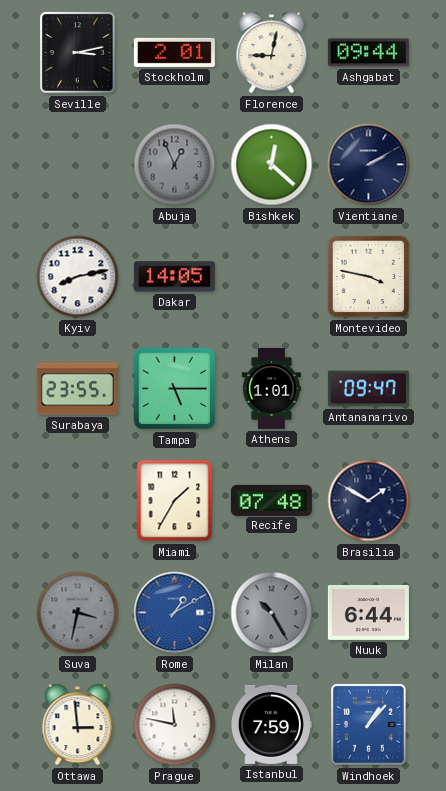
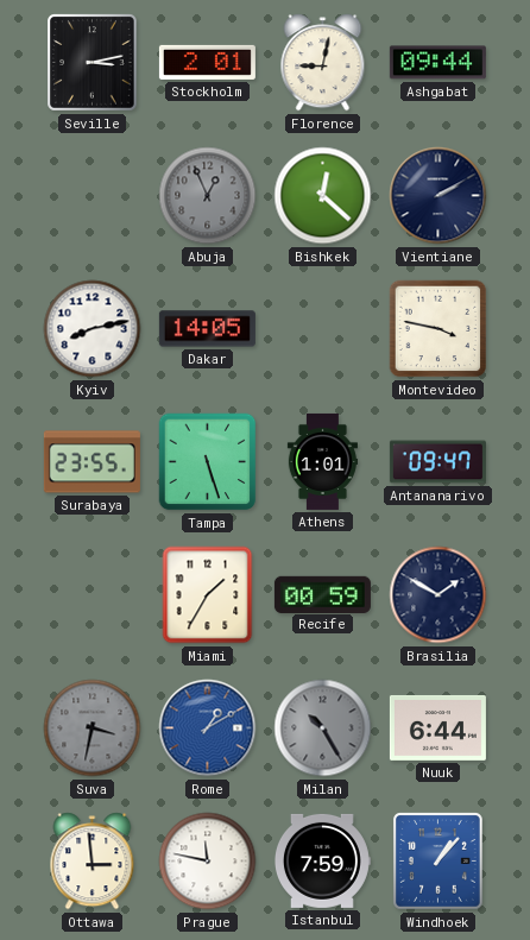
Tampa: 5:15 -> 5:27 (208, 462)
Recife: 07:48 -> 00:59 (322, 594)
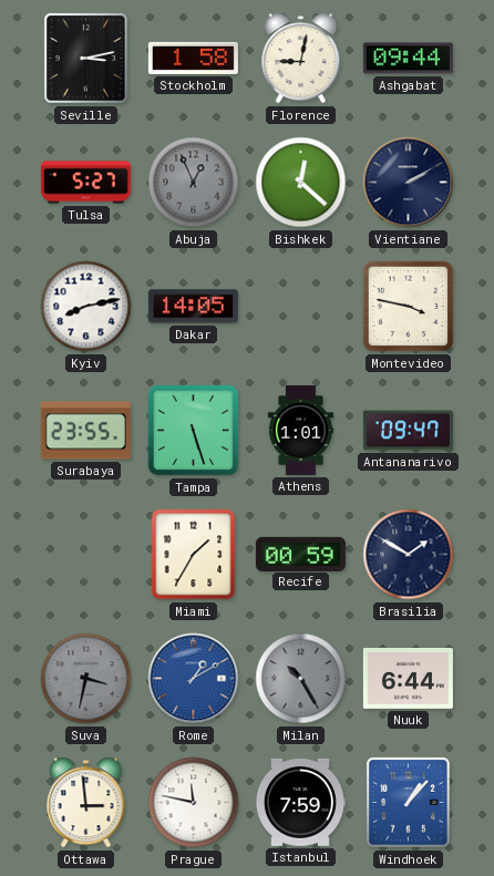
Stockholm: 2:01 -> 1:58 (193, 58)
Tulsa: none -> 5:27 (85, 183)
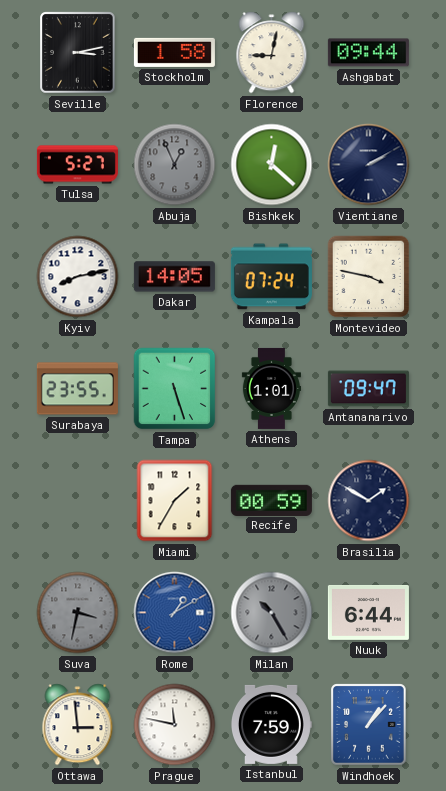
Kampala: none -> 07:24 (271, 277)
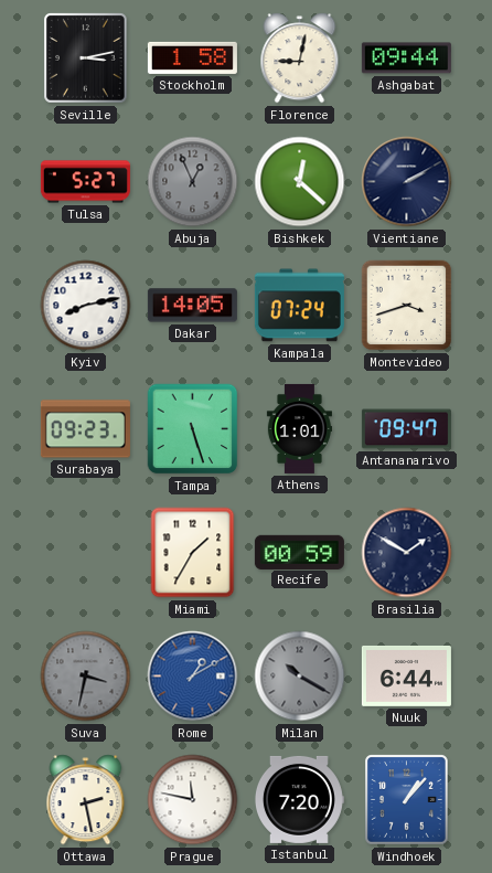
Montevideo: 3:47 -> 3:42 (407, 306)
Surabaya: 23:55 -> 09:23 (85, 429)
Milan: 10:25 -> 10:20 (300, 677)
Ottawa: 2:59 -> 2:28 (86, 800)
Istanbul: 7:59 -> 7:20 (299, 799)
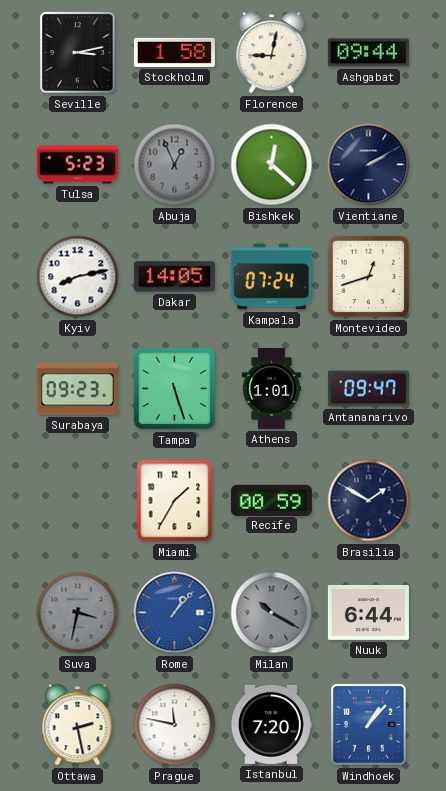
Tulsa: 5:27 -> 5:23 (77, 165)
Montevideo: 3:42 -> 12:42 (369, 277)
Rome: 1:10 -> 1:07 (175, 613)
